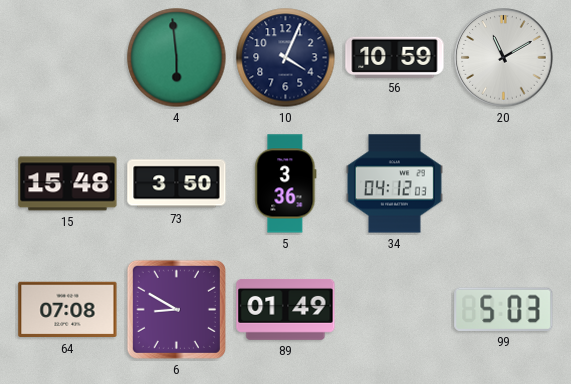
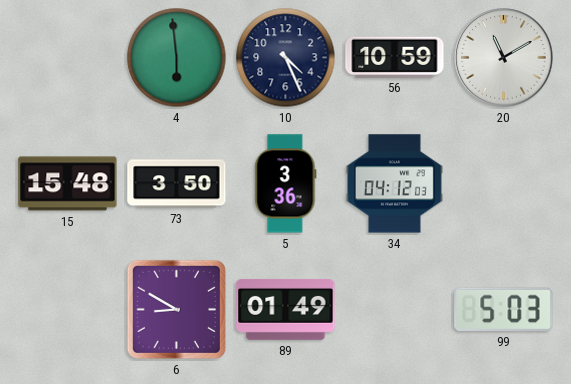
10: 4:04 -> 4:26 (286, 58)
64: 07:08 -> none (68, 310)
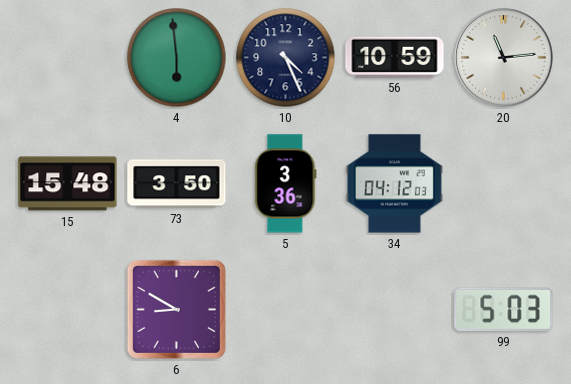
20: 11:10 -> 11:14 (504, 58)
89: 01:49 -> none (286, 309)
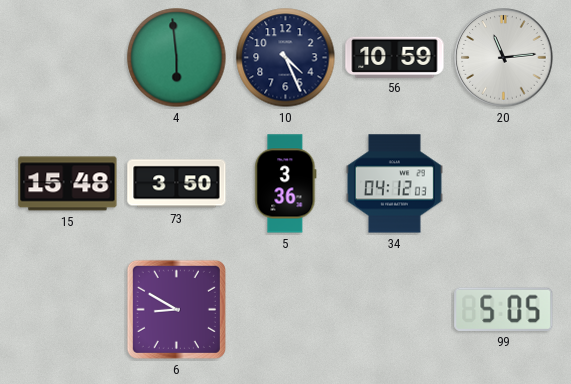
99: 5:03 -> 5:05 (504, 309)
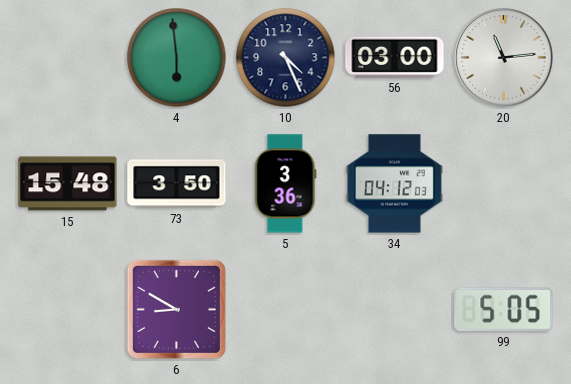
56: 10:59 -> 03:00 (395, 57)
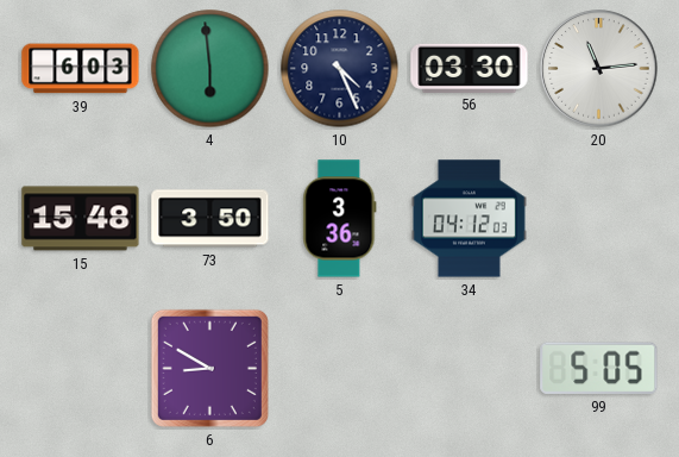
39: none -> 6:03 (81, 69)
56: 03:00 -> 03:30 (470, 68)
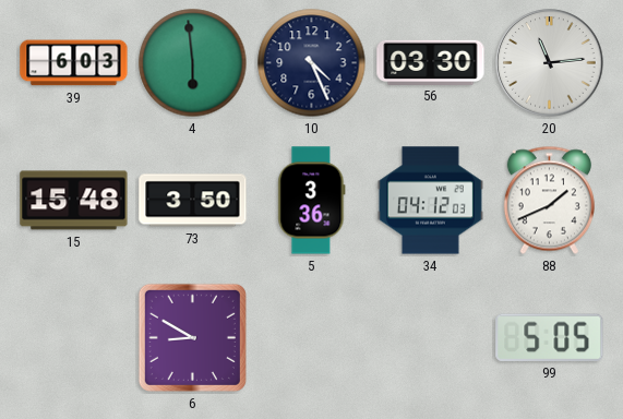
88: none -> 1:41 (549, 201)
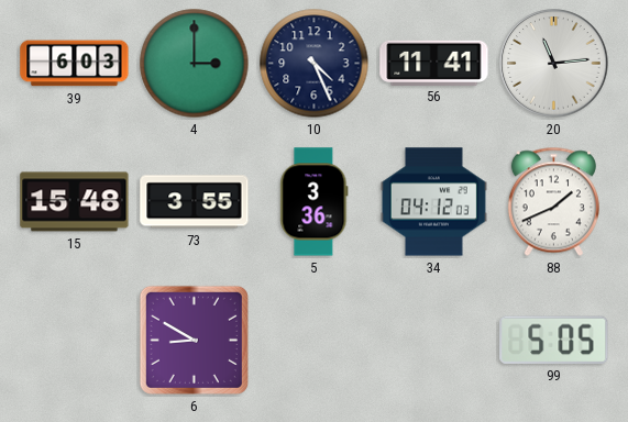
4: 5:59 -> 3:00 (195, 64)
56: 03:30 -> 11:41 (434, 63)
73: 3:50 -> 3:55 (195, 202)
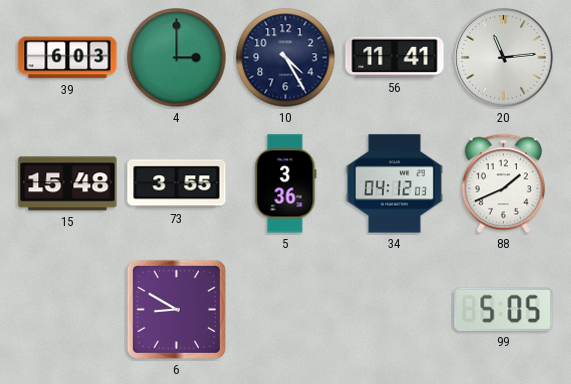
10: 4:26 -> 4:25 (286, 58)
